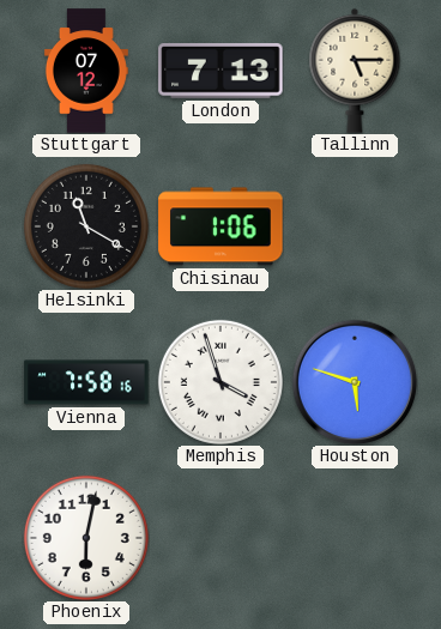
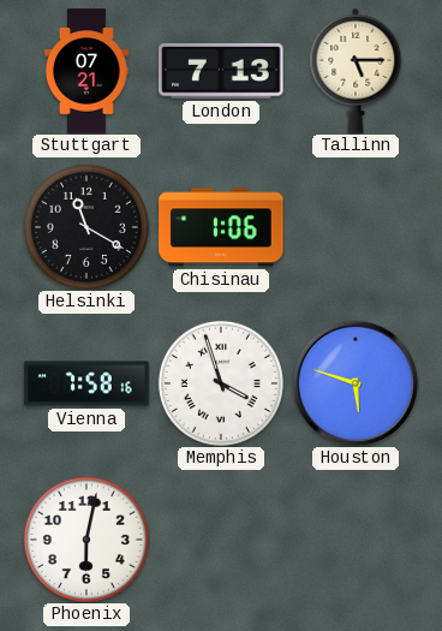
Stuttgart: 07:12 -> 07:21 (86, 71)
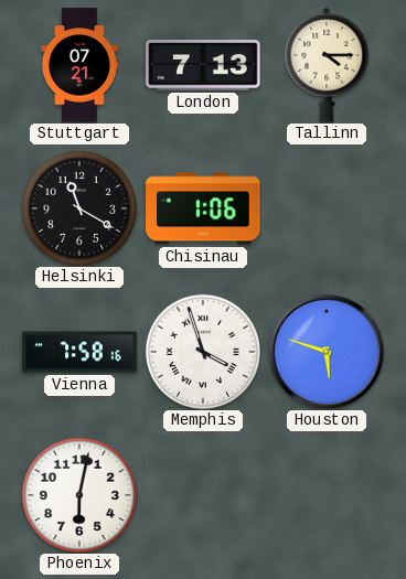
Tallinn: 5:15 -> 4:15 (327, 65)
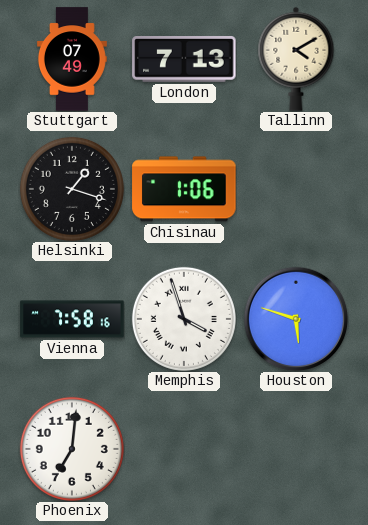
Stuttgart: 07:21 -> 07:49 (72, 59)
Tallinn: 4:15 -> 4:10 (296, 59)
Helsinki: 11:20 -> 1:18 (72, 189)
Phoenix: 6:02 -> 7:01 (72, 449)
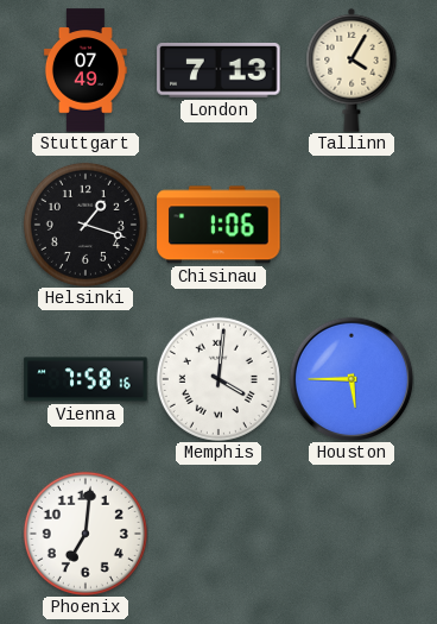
Tallinn: 4:10 -> 4:05 (351, 70)
Memphis: 3:57 -> 4:01 (218, 379)
Houston: 5:48 -> 5:45 (351, 379)
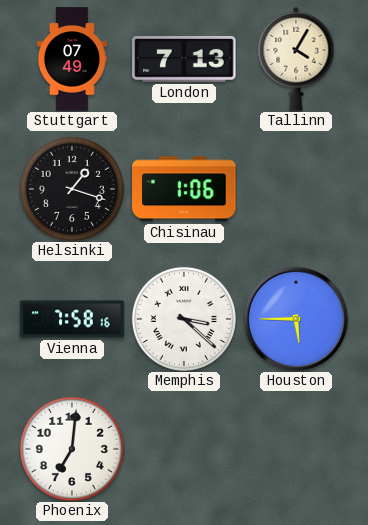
Memphis: 4:01 -> 3:22 (184, 319)
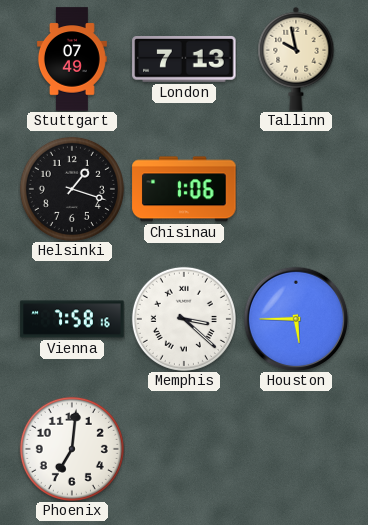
Tallinn: 4:05 -> 9:58 (296, 59)
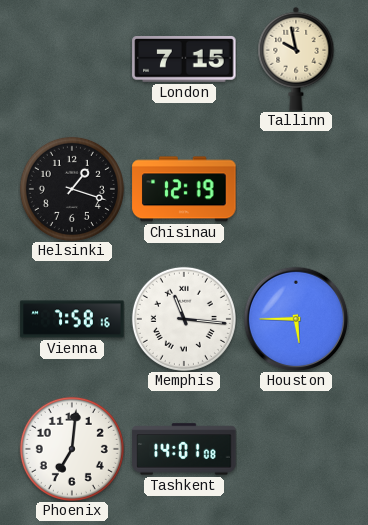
Stuttgart: 07:49 -> none (72, 59)
London: 7:13 -> 7:15 (184, 60)
Chisinau: 1:06 -> 12:19 (184, 189)
Memphis: 3:22 -> 11:16 (184, 319)
Tashkent: none -> 14:01 (184, 449)
